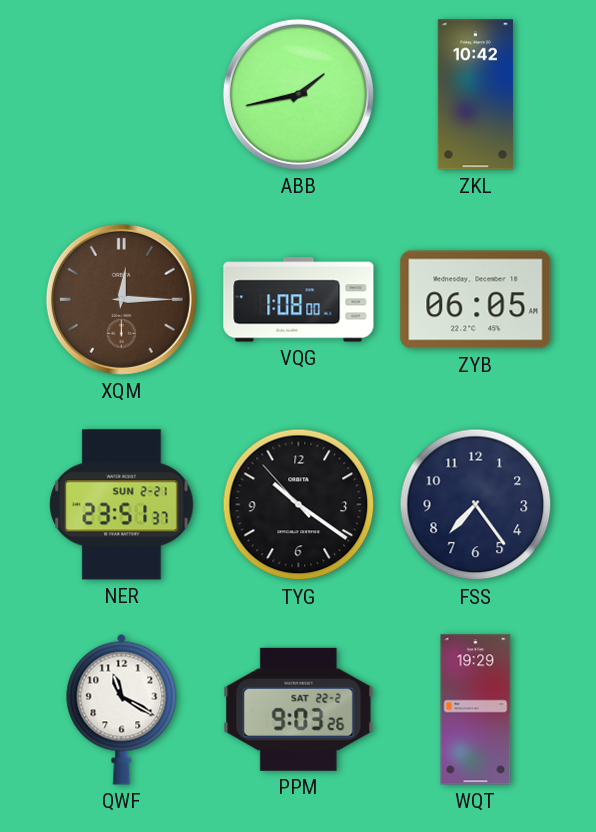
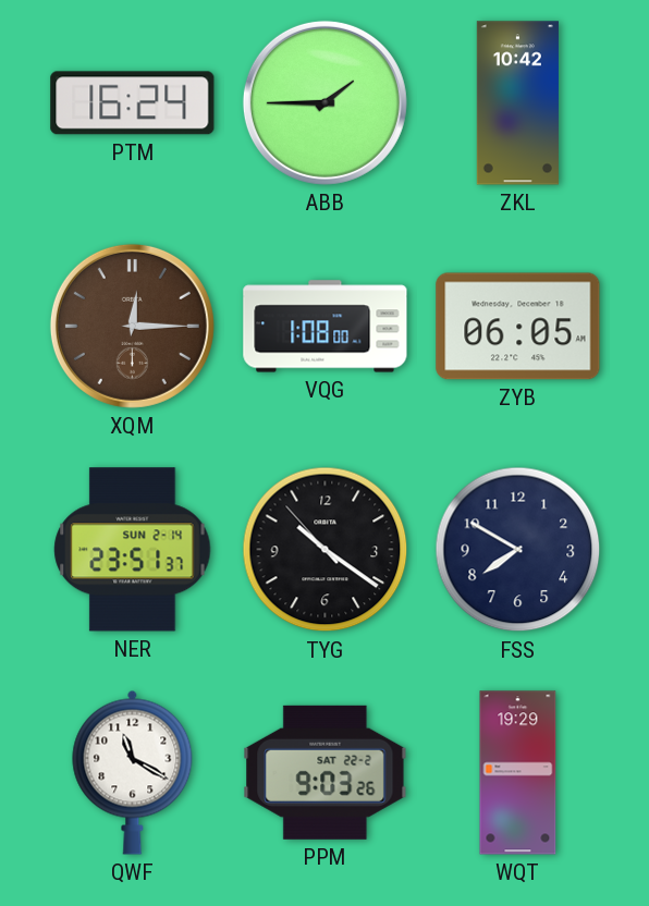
PTM: none -> 16:24 (133, 103)
ABB: 1:43 -> 1:45 (324, 102)
NER date: SUN 2-21 -> SUN 2-14 (133, 550)
FSS: 7:24 -> 7:50 (518, 550)
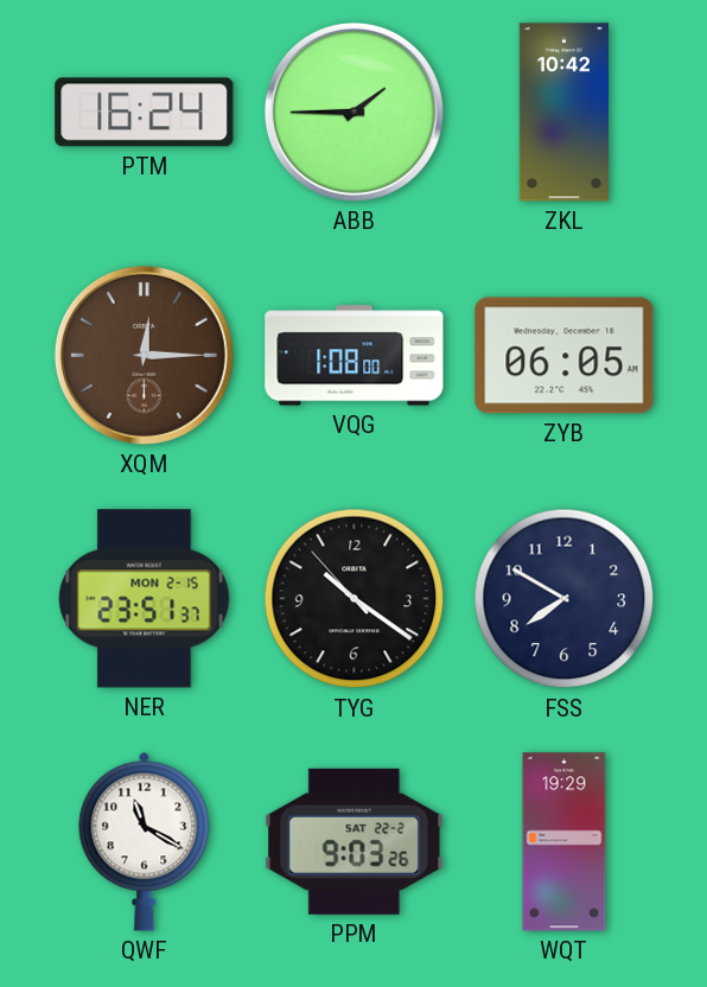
NER date: SUN 2-14 -> MON 2-15 (145, 599)
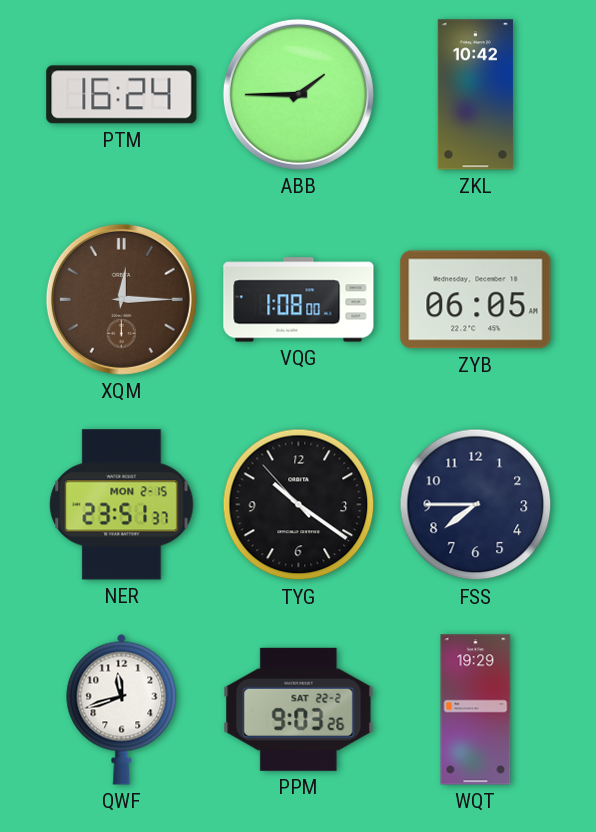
FSS: 7:50 -> 7:45 (476, 505)
QWF: 11:20 -> 11:42 (122, 709)
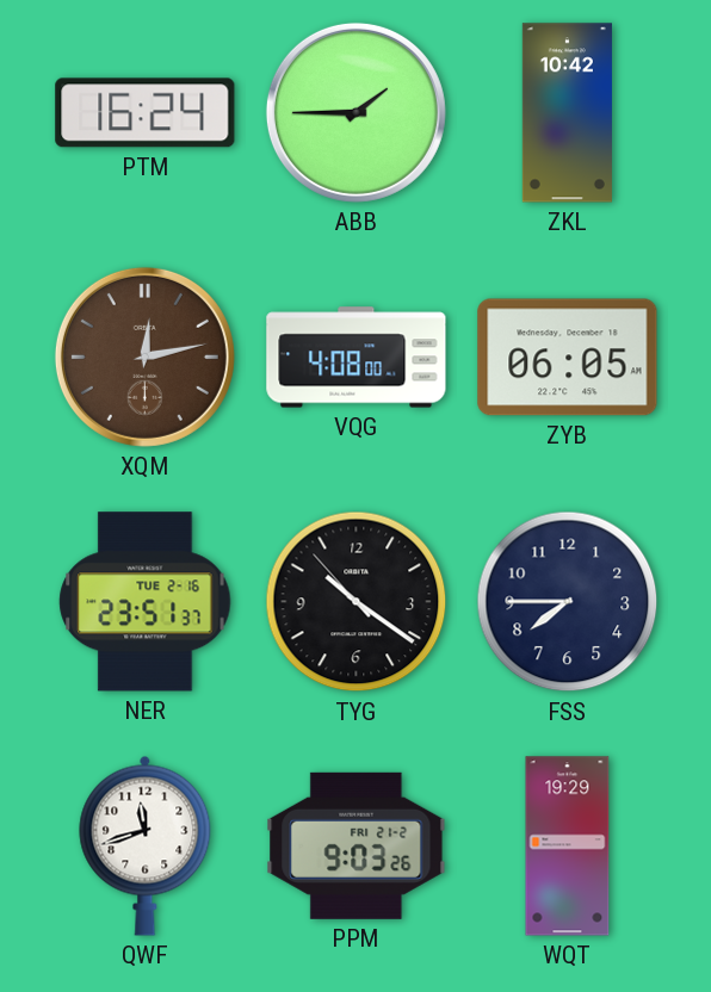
XQM: 12:15 -> 12:13 (144, 356)
VQG: 1:08 -> 4:08 (357, 358)
NER date: MON 2-15 -> TUE 2-16 (146, 602)
PPM date: SAT 22-2 -> FRI 21-2 (357, 845)
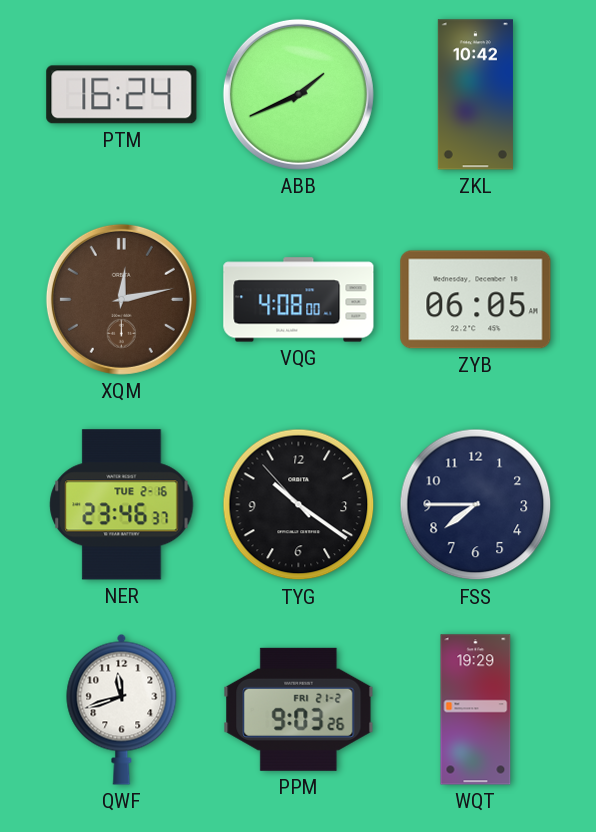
ABB: 1:45 -> 1:41 (298, 94)
NER: 23:51 -> 23:46 (122, 505)
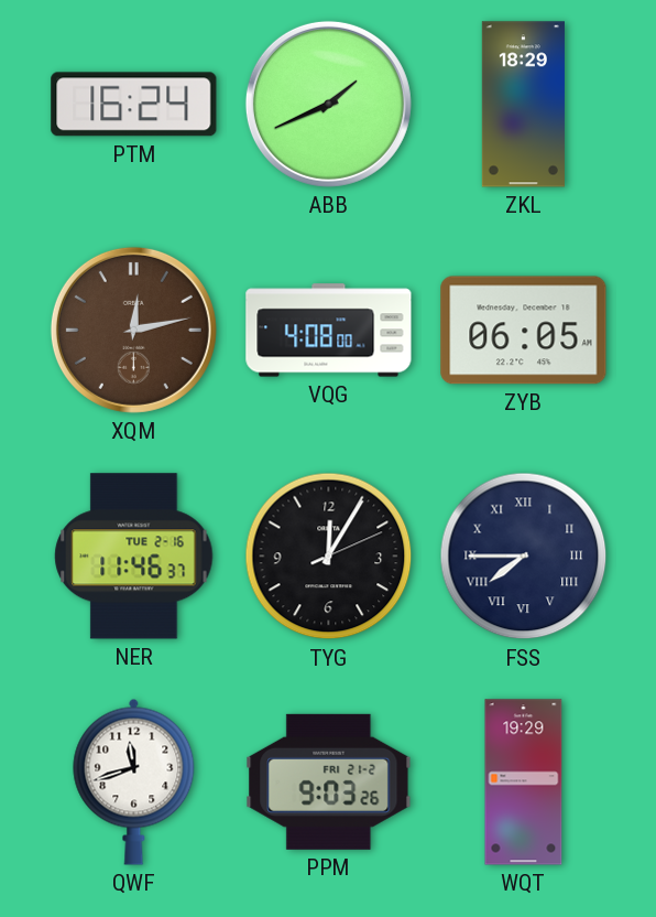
ZKL: 10:42 -> 18:29 (523, 105)
NER: 23:46 -> 11:46 (134, 557)
TYG: 10:20 -> 12:05 (329, 557)
FSS numerals: Arabic -> Roman (524, 557)
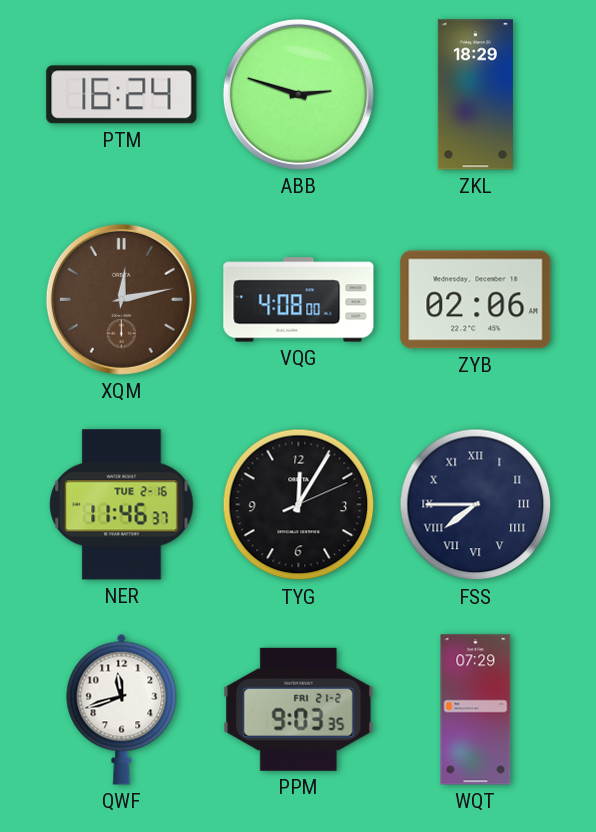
ABB: 1:41 -> 2:48 (298, 94)
ZYB: 06:05 -> 02:06 (476, 300)
PPM: 9:03:26 -> 9:03:35 (299, 709)
WQT: 19:29 -> 07:29 (476, 710)
